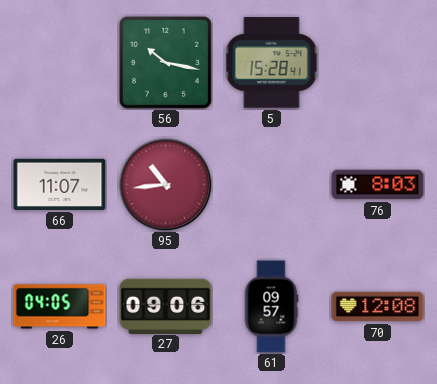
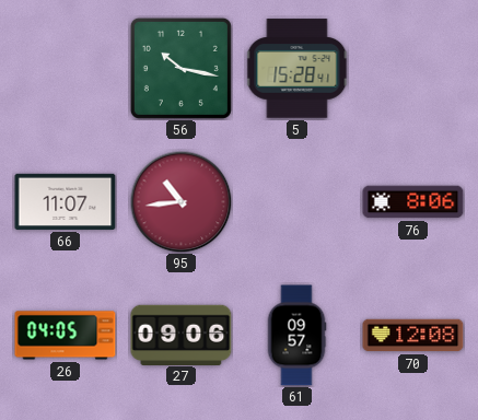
76: 8:03 -> 8:06 (413, 202)
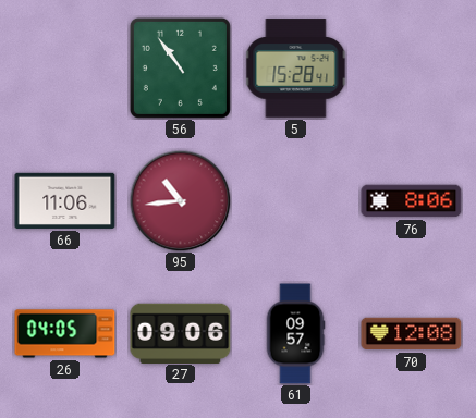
56: 10:17 -> 10:54 (180, 67)
66: 11:07 -> 11:06 (65, 200)
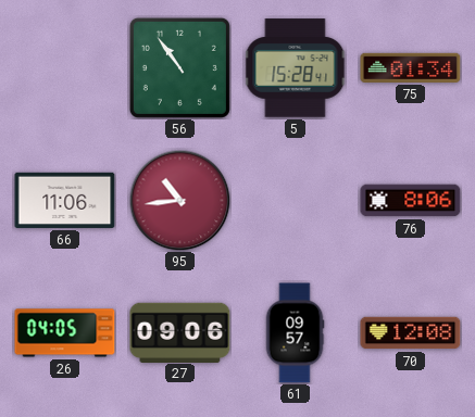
75: none -> 01:34 (411, 67)
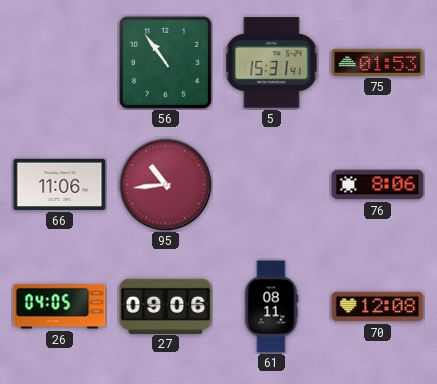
5: 15:28 -> 15:31 (272, 63)
75: 01:34 -> 01:53 (378, 62)
61: 09:57 -> 08:11 (271, 307)
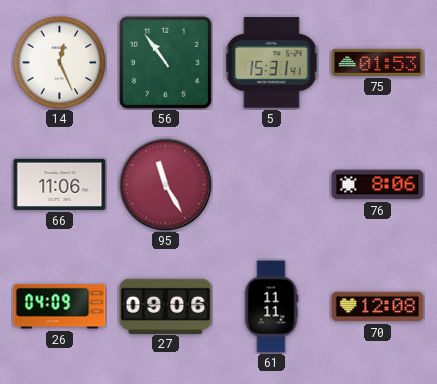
14: none -> 12:26 (59, 62)
95: 10:44 -> 11:25 (165, 184)
26: 04:05 -> 04:09 (60, 307)
61: 08:11 -> 11:11 (271, 307)
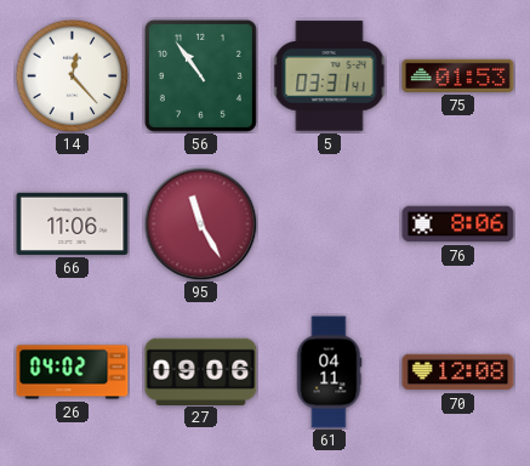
14: 12:26 -> 12:23 (72, 75)
5: 15:31 -> 03:31 (330, 76)
26: 04:09 -> 04:02 (73, 373)
61: 11:11 -> 04:11 (329, 373)
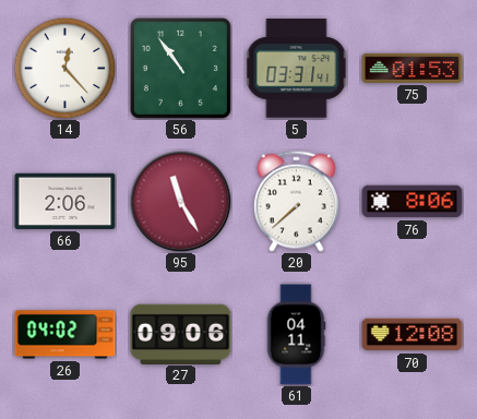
66: 11:06 -> 2:06 (65, 201)
20: none -> 7:38 (296, 201)
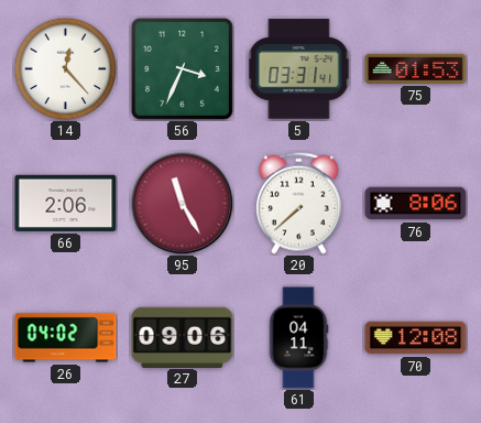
56: 10:54 -> 3:34 (182, 68)
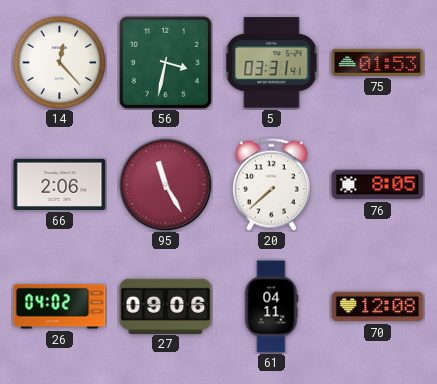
56: 3:34 -> 3:32 (165, 62)
76: 8:06 -> 8:05 (378, 185)
